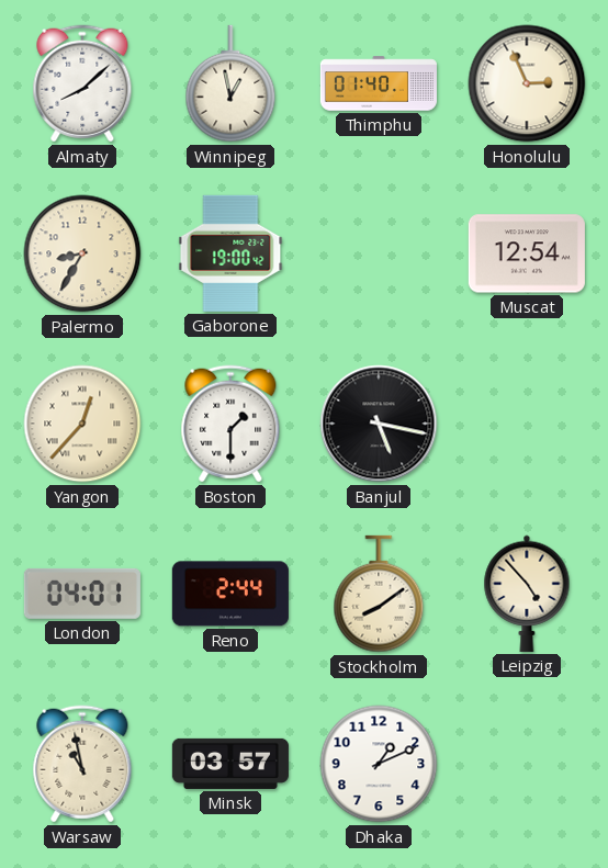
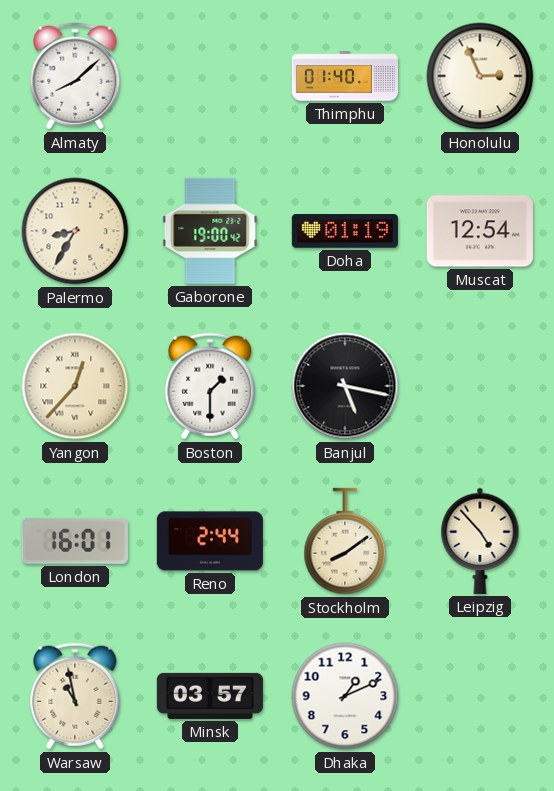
Winnipeg: 12:58 -> none (230, 83)
Doha: none -> 01:19 (345, 231)
London: 04:01 -> 16:01 (75, 541)
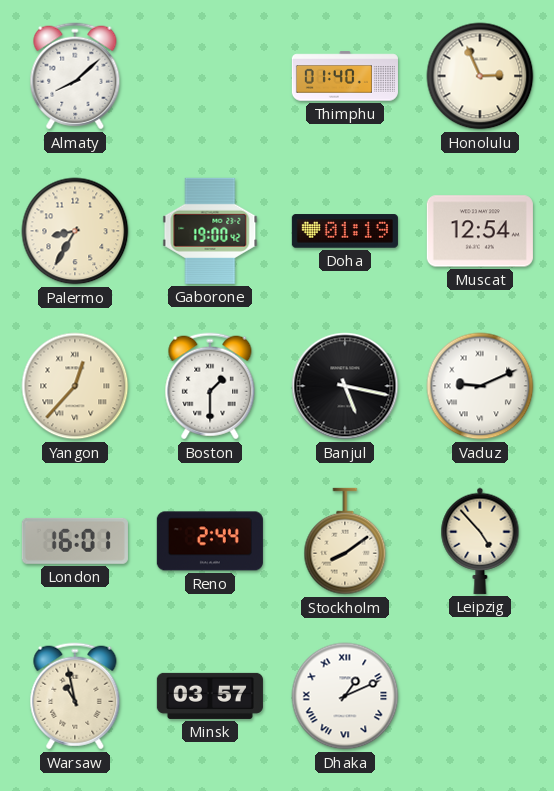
Vaduz: none -> 9:11 (480, 386)
Dhaka numerals: Arabic -> Roman (345, 696)
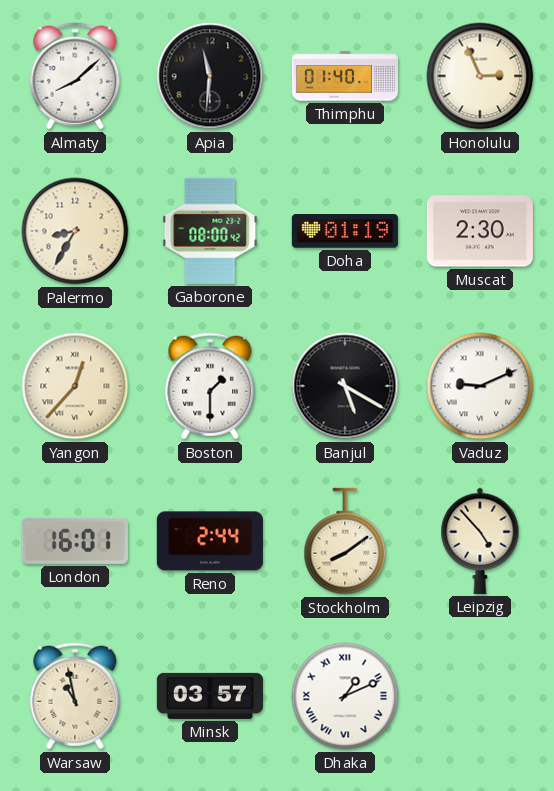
Apia: none -> 11:31 (210, 76)
Gaborone: 19:00 -> 08:00 (210, 231)
Muscat: 12:54 -> 2:30 (480, 231)
Banjul: 5:17 -> 5:20 (345, 386)
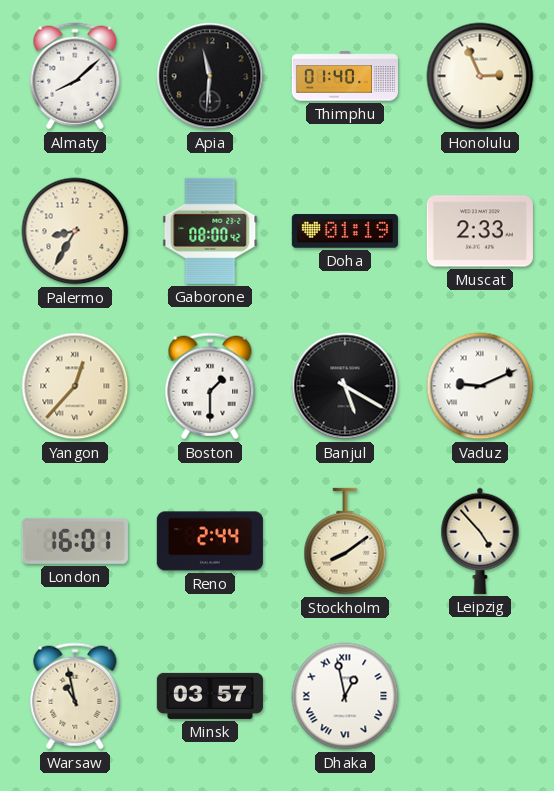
Muscat: 2:30 -> 2:33 (480, 231)
Dhaka: 1:11 -> 12:58 (345, 696)
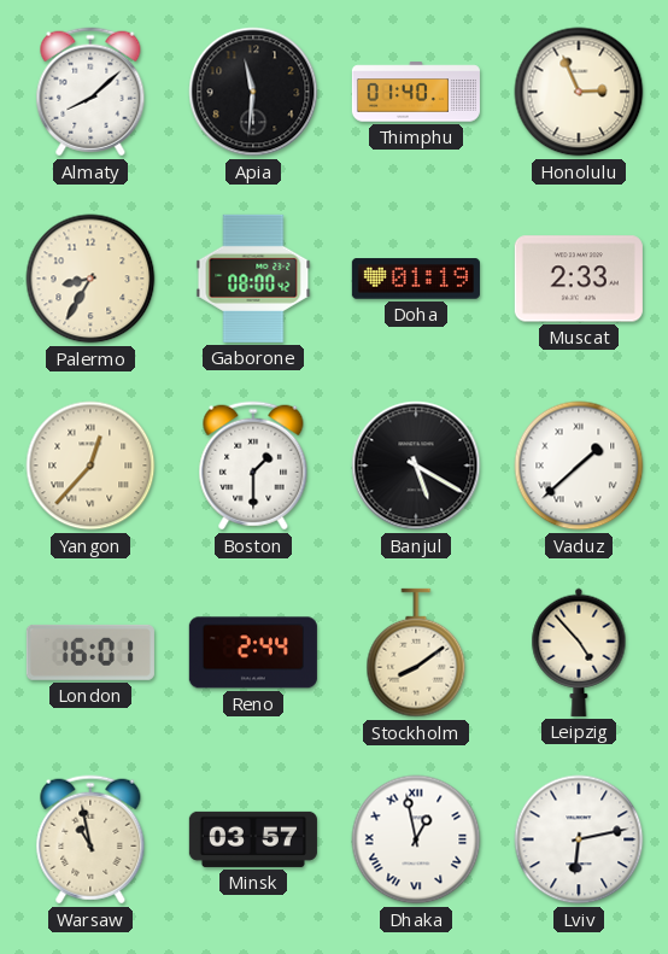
Vaduz: 9:11 -> 1:38 (579, 466)
Lviv: none -> 6:13 (579, 839)
